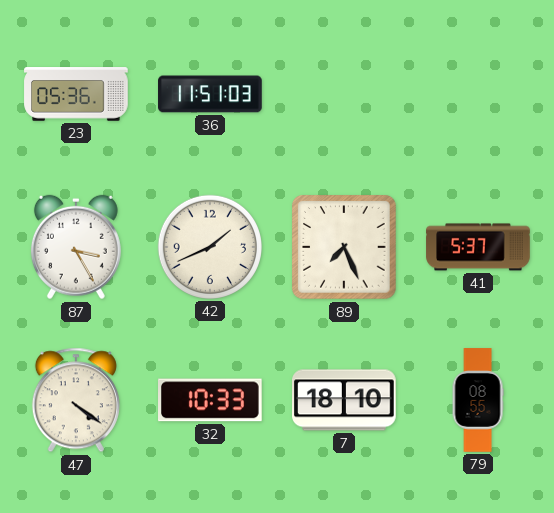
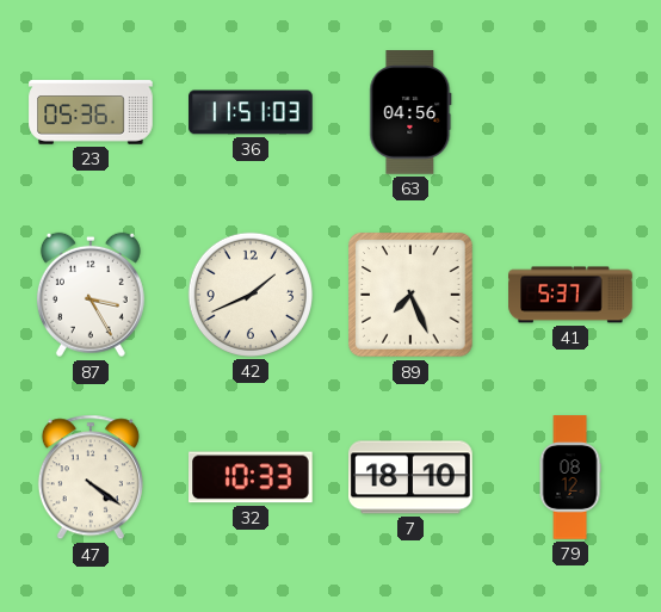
63: none -> 04:56 (410, 112)
79: 08:55 -> 08:12 (570, 477)
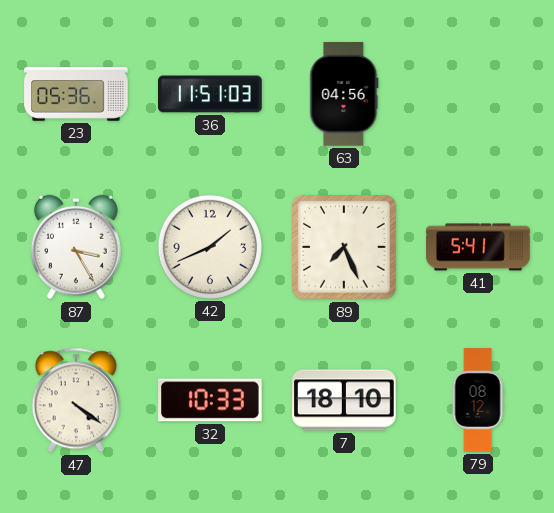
41: 5:37 -> 5:41 (478, 247)
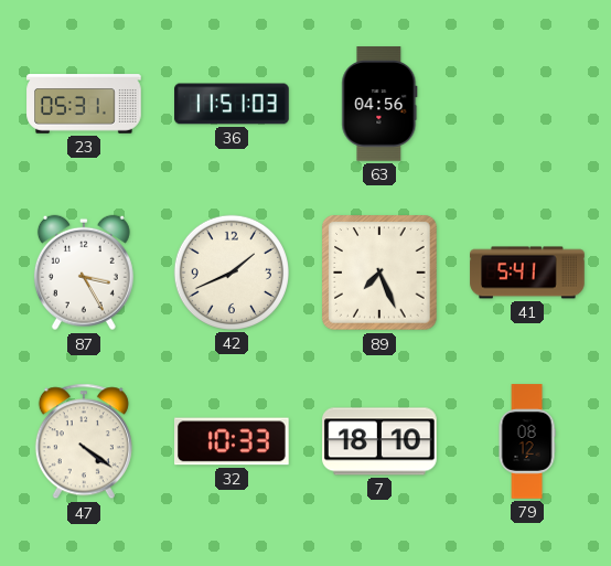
23: 05:36 -> 05:31 (84, 104)
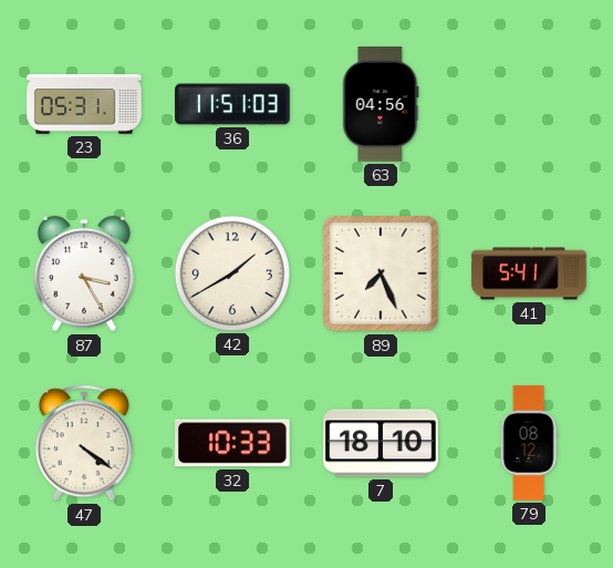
42: 1:41 -> 1:40 (232, 273)
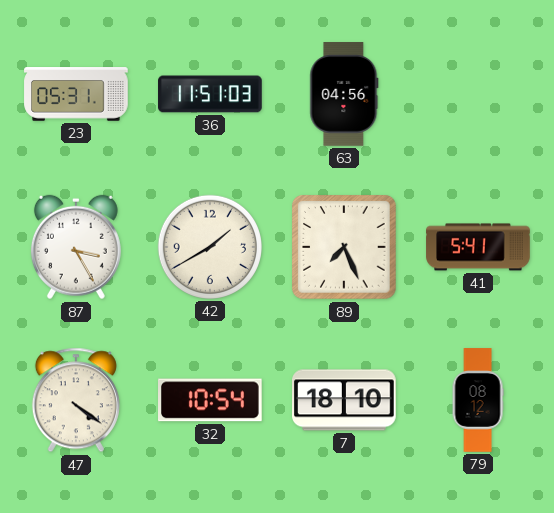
32: 10:33 -> 10:54 (211, 400)
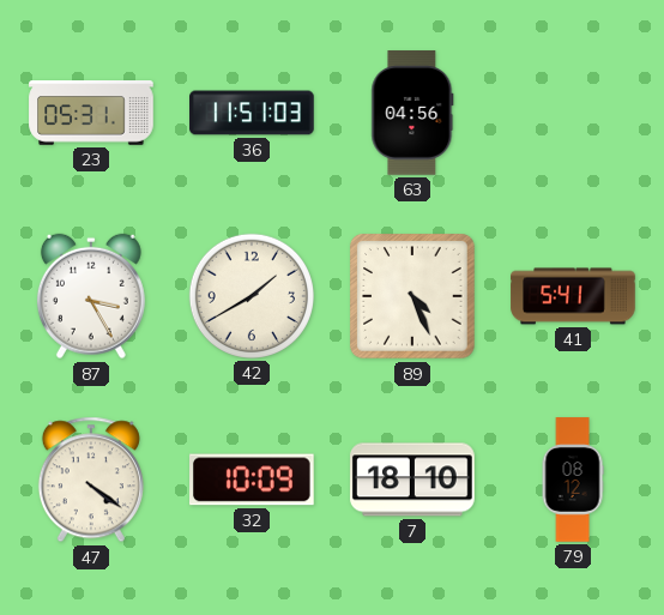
89: 7:26 -> 4:26 (412, 296)
32: 10:54 -> 10:09 (253, 480)
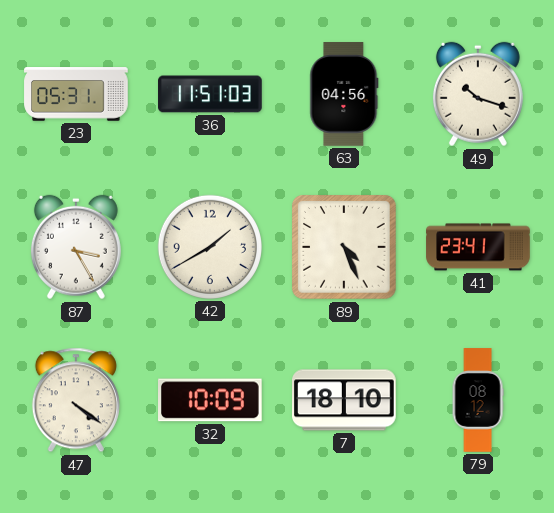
49: none -> 10:18 (478, 94)
41: 5:41 -> 23:41 (478, 247)
